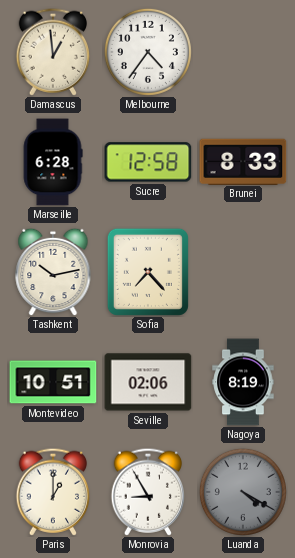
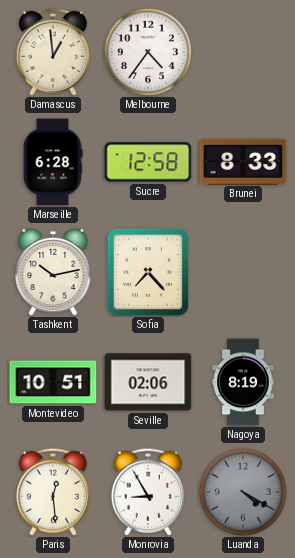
Paris: 1:00 -> 12:29 (52, 492)
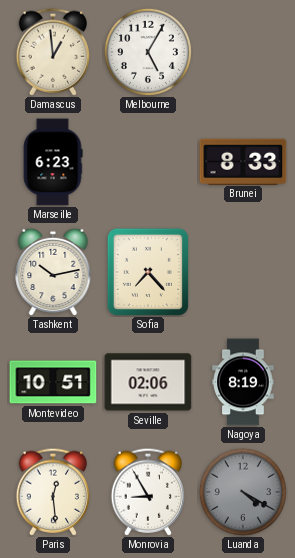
Melbourne: 4:36 -> 5:05 (148, 52)
Marseille: 6:28 -> 6:23 (53, 162)
Sucre: 12:58 -> none (148, 162)
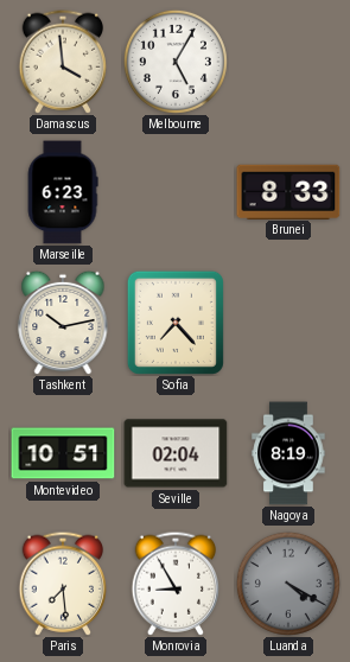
Damascus: 12:59 -> 3:59 (62, 62)
Seville: 02:06 -> 02:04 (176, 453)
Paris: 12:29 -> 7:29 (62, 584)
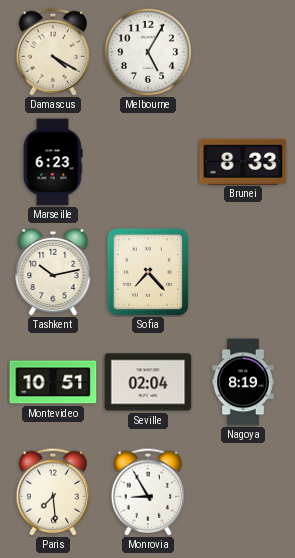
Damascus: 3:59 -> 4:20 (52, 52)
Luanda: 4:20 -> none (288, 584)
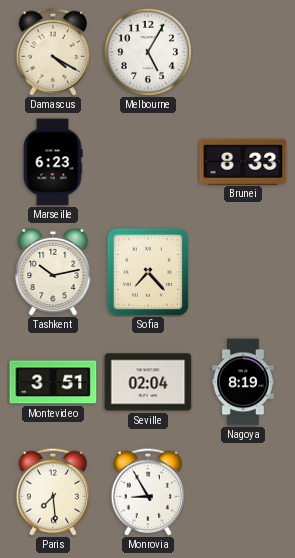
Montevideo: 10:51 -> 3:51 (53, 382)
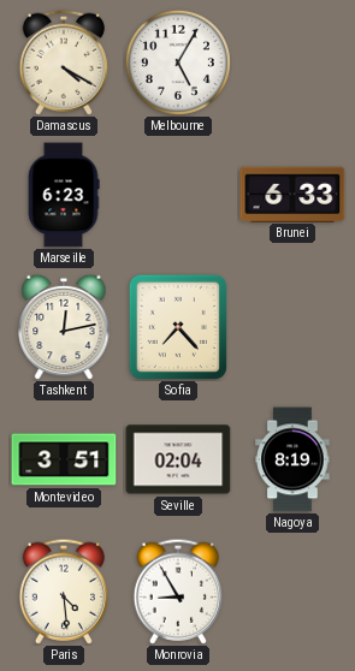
Brunei: 8:33 -> 6:33 (292, 194)
Tashkent: 10:13 -> 12:13 (64, 327)
Paris: 7:29 -> 4:29 (63, 592)
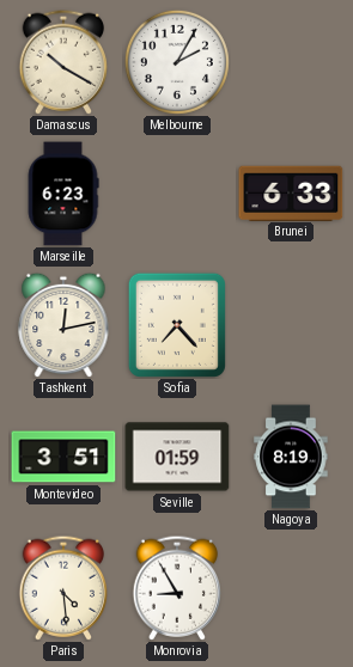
Damascus: 4:20 -> 10:20 (62, 62)
Melbourne: 5:05 -> 2:05 (177, 62)
Seville: 02:04 -> 01:59 (177, 457)
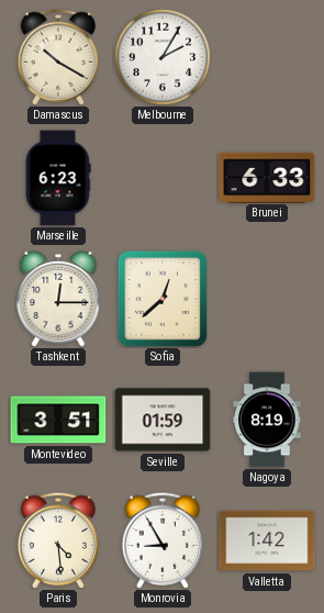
Tashkent: 12:13 -> 12:15 (58, 299)
Sofia: 7:23 -> 12:38 (163, 299)
Valletta: none -> 1:42 (267, 540)
